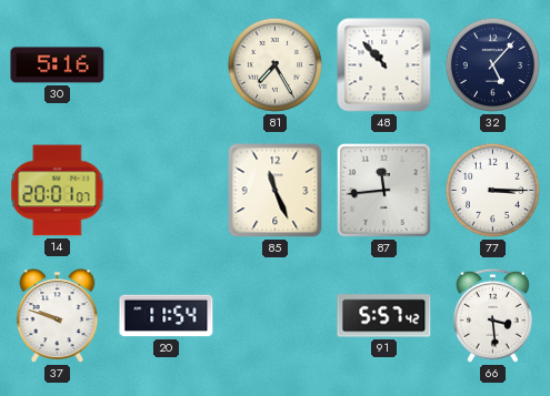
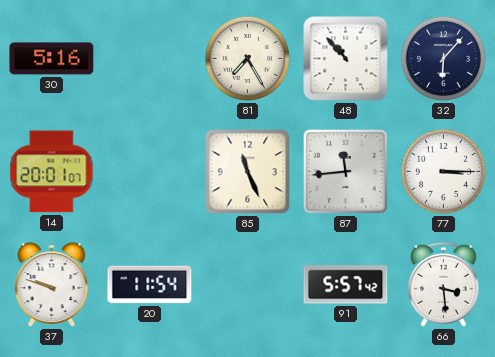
32: 5:07 -> 6:07 (443, 58)
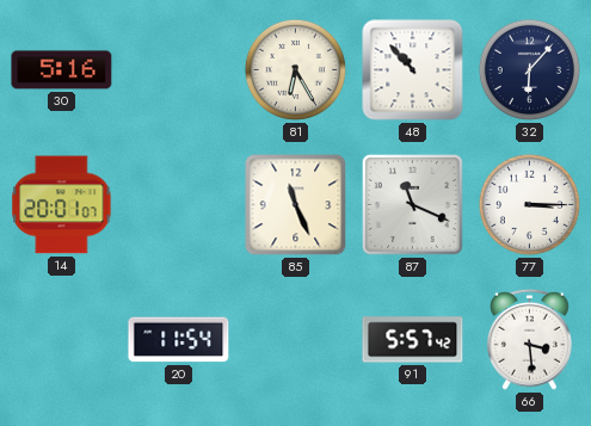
81: 7:25 -> 6:25 (295, 69)
87: 11:44 -> 11:19 (412, 204)
37: 9:48 -> none (52, 285)
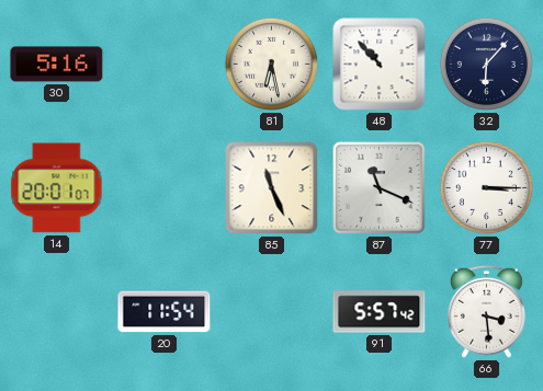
81: 6:25 -> 6:28 (271, 64)
